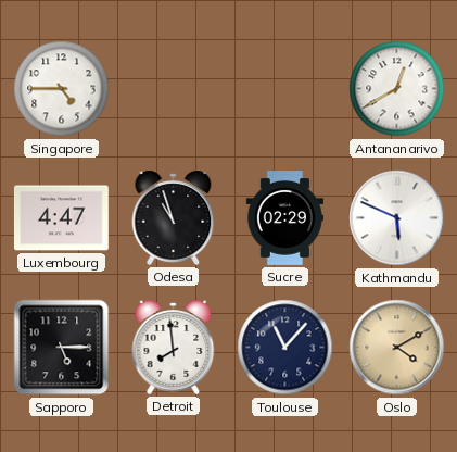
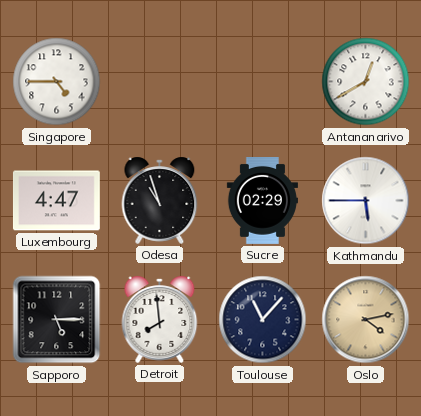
Kathmandu: 5:49 -> 5:45 (366, 201)
Oslo: 4:10 -> 4:13 (366, 320)
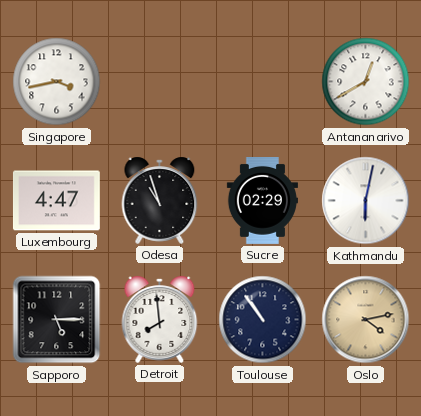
Singapore: 4:45 -> 3:43 (57, 82)
Kathmandu: 5:45 -> 6:02 (366, 201)
Toulouse: 11:07 -> 10:54 (263, 320)
